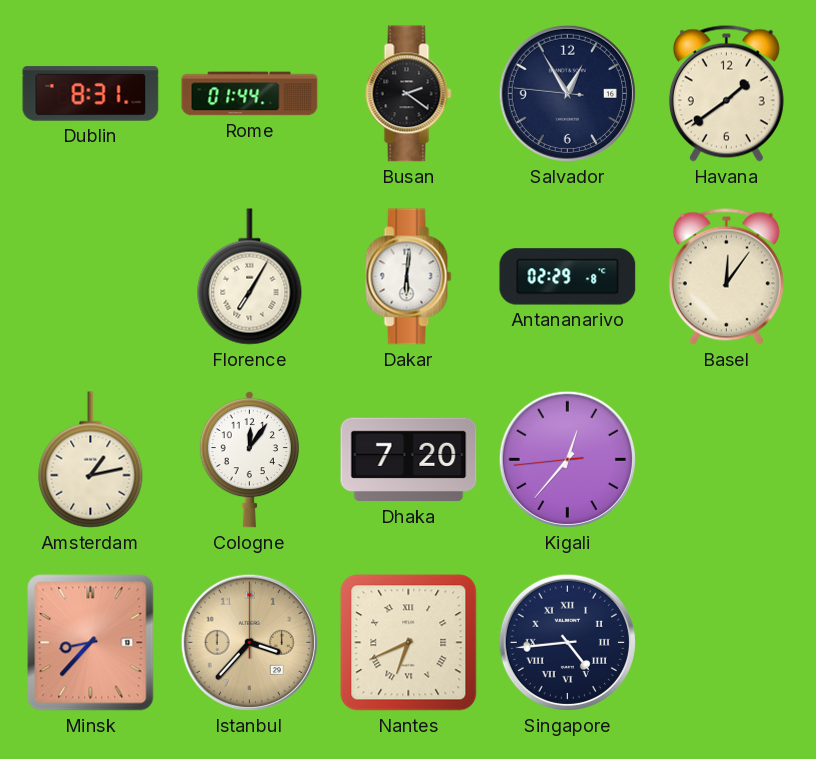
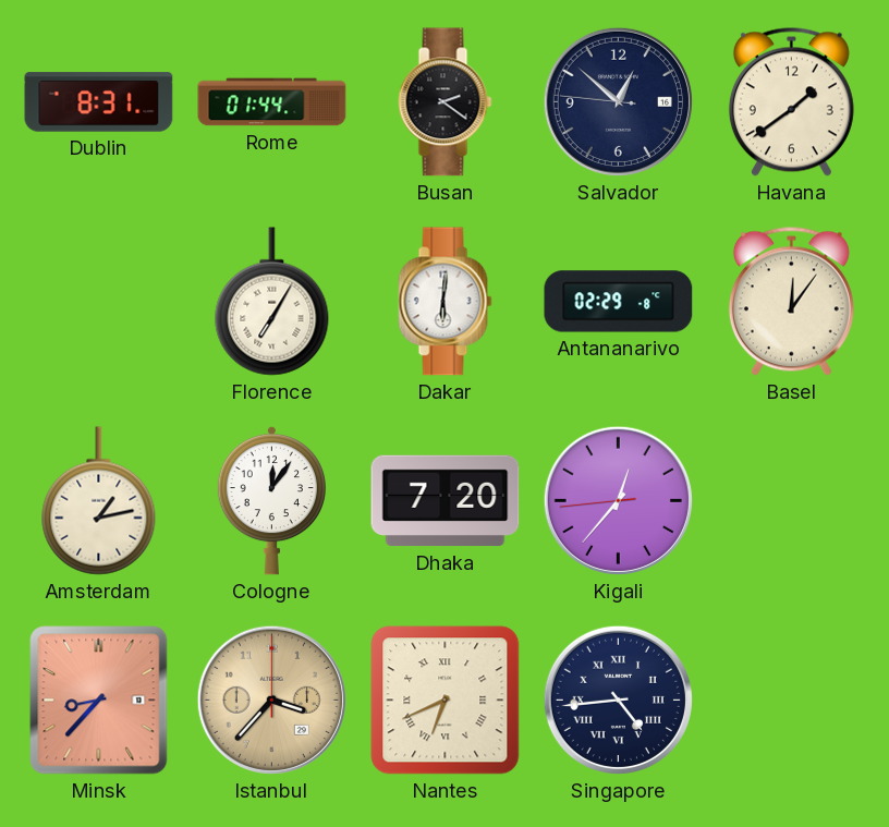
Salvador: 12:54 -> 12:51 (618, 101)
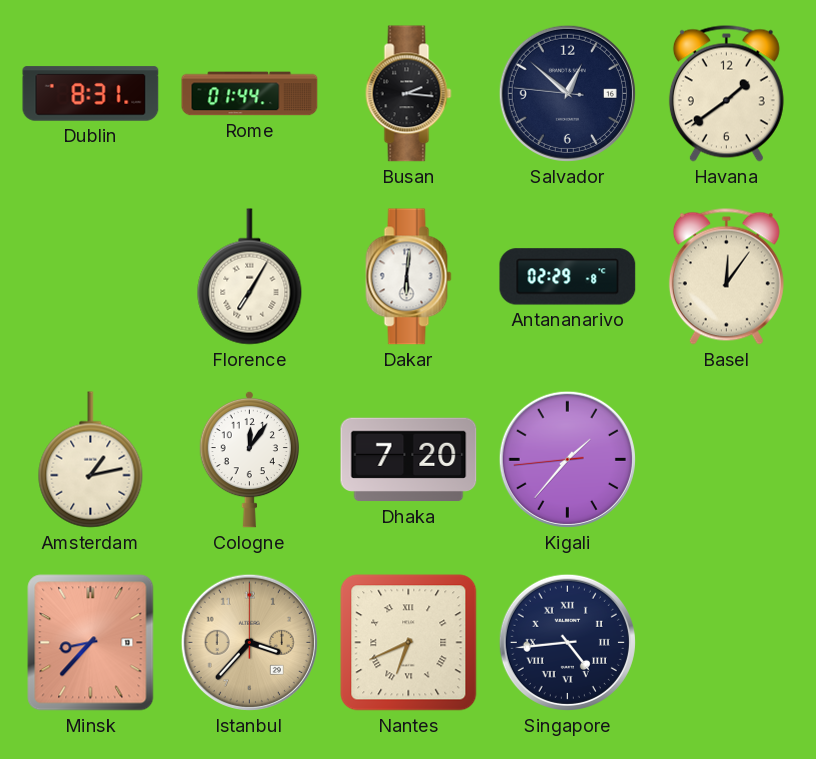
Busan: 2:21 -> 2:16 (409, 94)
Kigali: 12:36 -> 1:36 (567, 459)
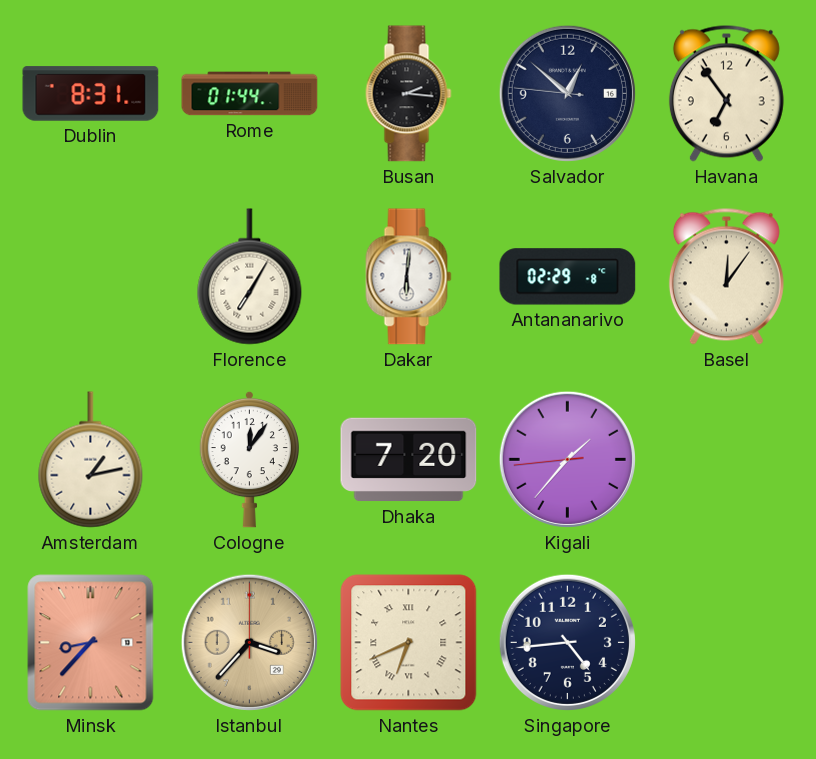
Havana: 1:39 -> 6:54 (726, 93)
Singapore numerals: Roman -> Arabic (567, 642)
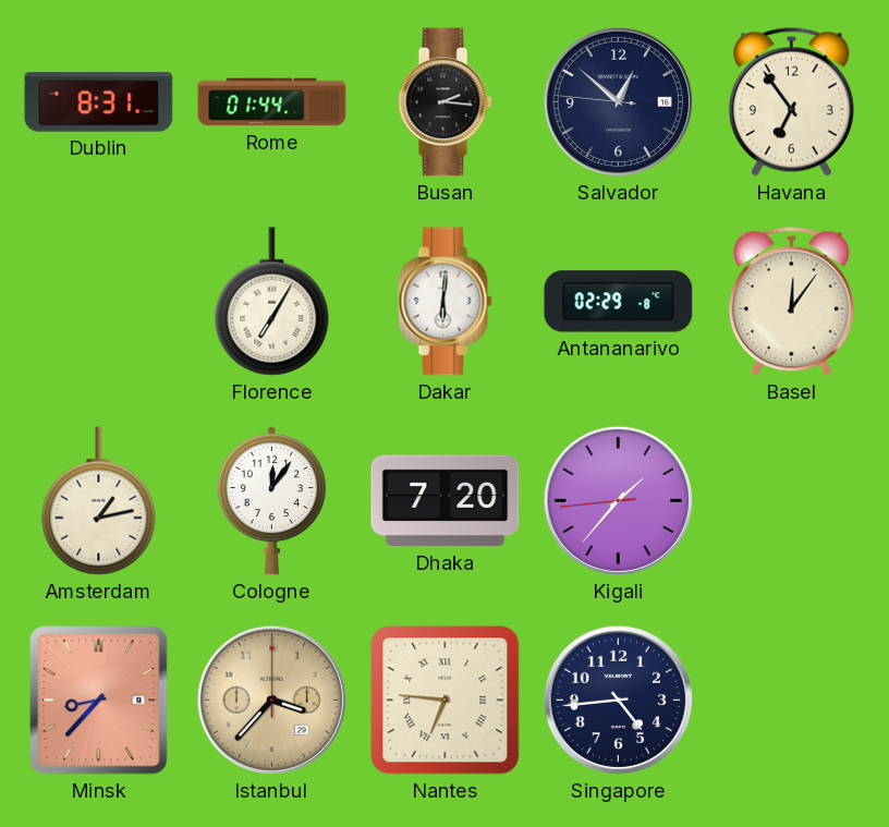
Nantes: 6:41 -> 6:46 (446, 701)
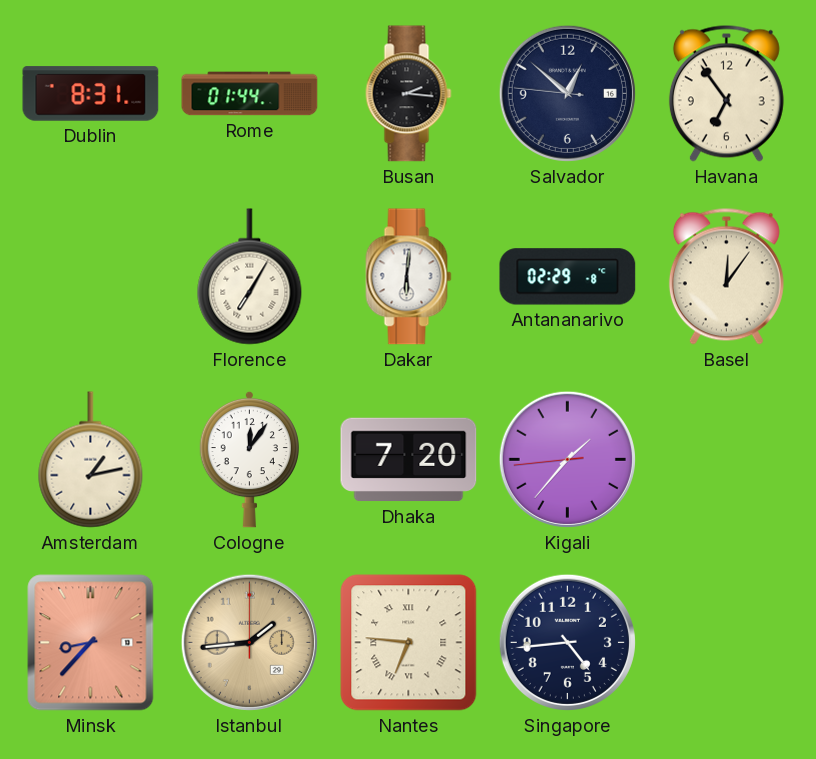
Istanbul: 3:37 -> 1:44 (249, 642)
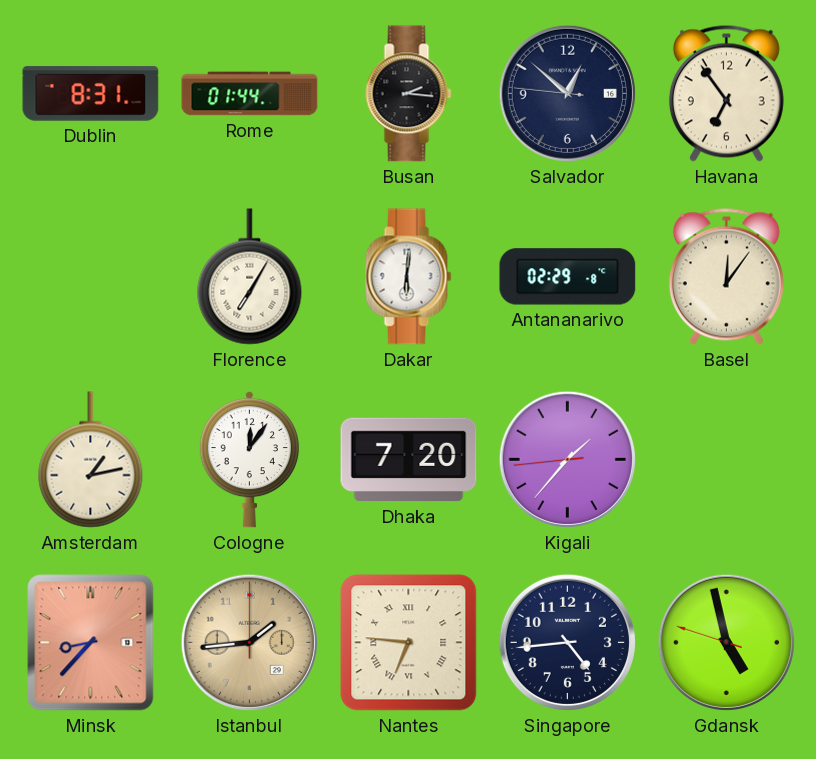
Gdansk: none -> 4:57 (726, 642)
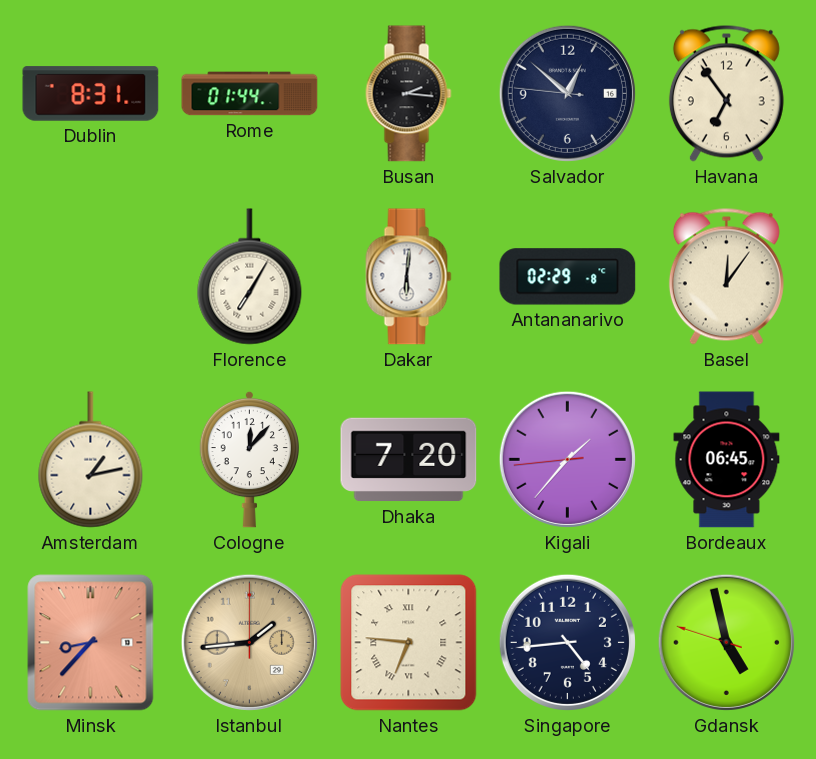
Cologne: 12:06 -> 12:07 (249, 459)
Bordeaux: none -> 06:45 (727, 460)
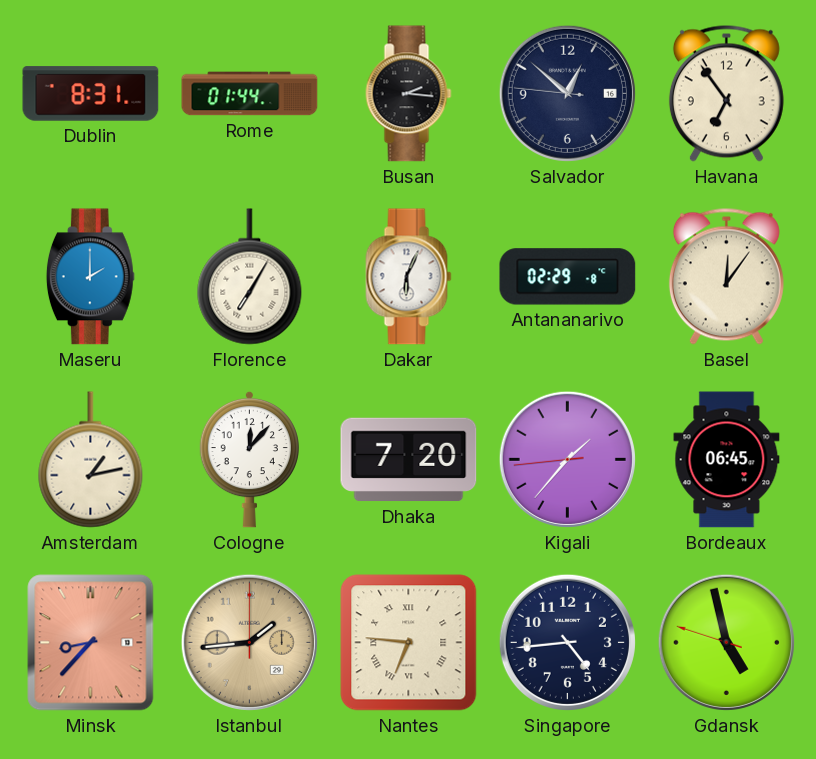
Maseru: none -> 2:00 (90, 277)
Dakar: 6:01 -> 6:04 (409, 277)
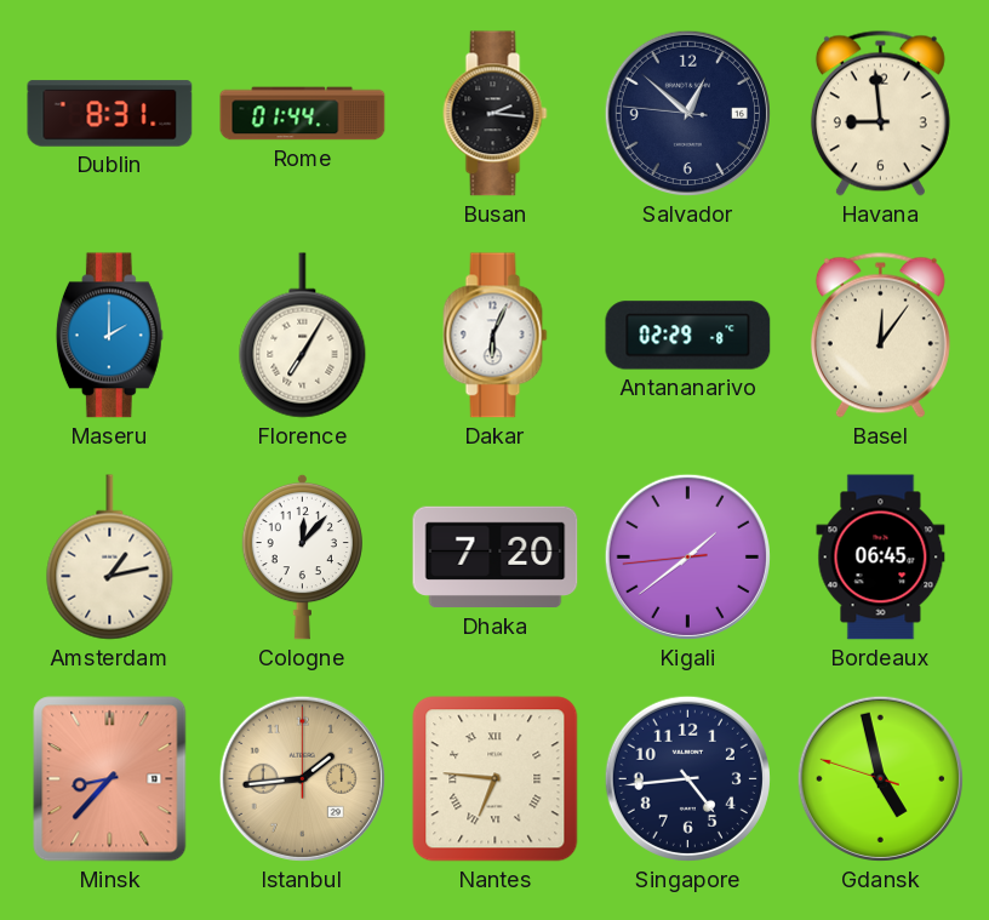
Havana: 6:54 -> 8:59 (880, 113)
Kigali: 1:36 -> 1:38 (687, 556)
